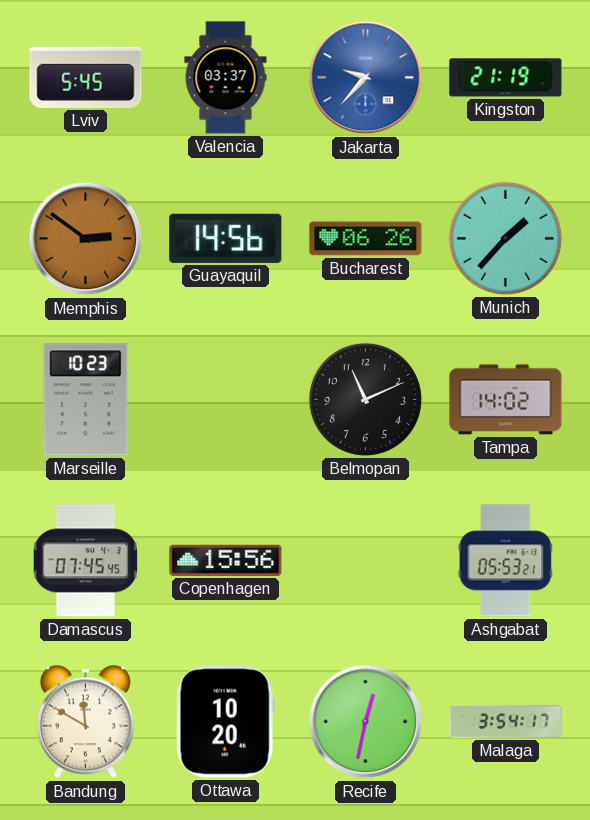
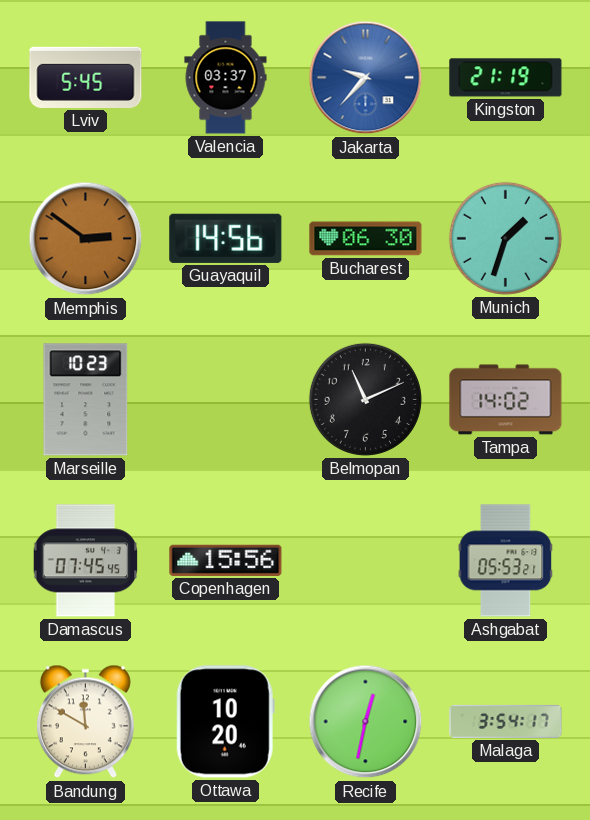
Bucharest: 06:26 -> 06:30 (366, 239)
Munich: 1:37 -> 1:33 (505, 238)
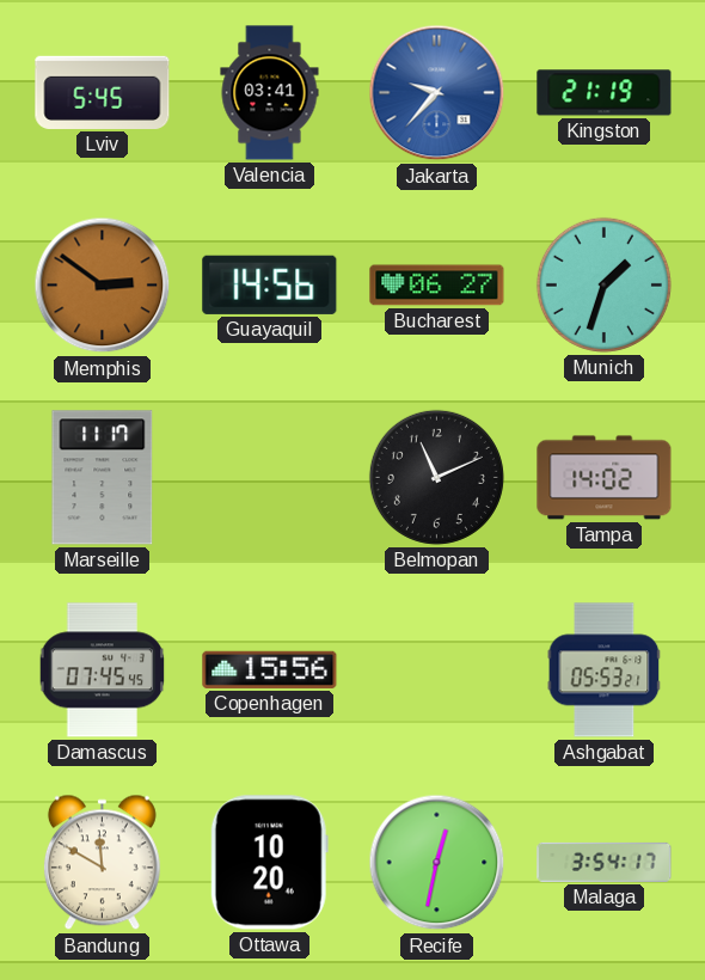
Valencia: 03:37 -> 03:41 (270, 93)
Bucharest: 06:30 -> 06:27 (437, 286)
Marseille: 10:23 -> 11:17 (103, 478)
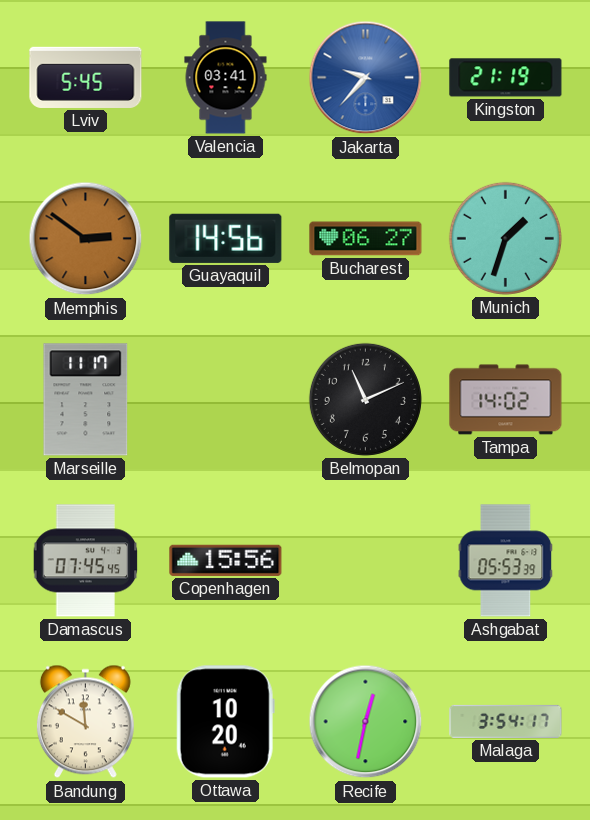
Ashgabat: 05:53:21 -> 05:53:39 (506, 561)
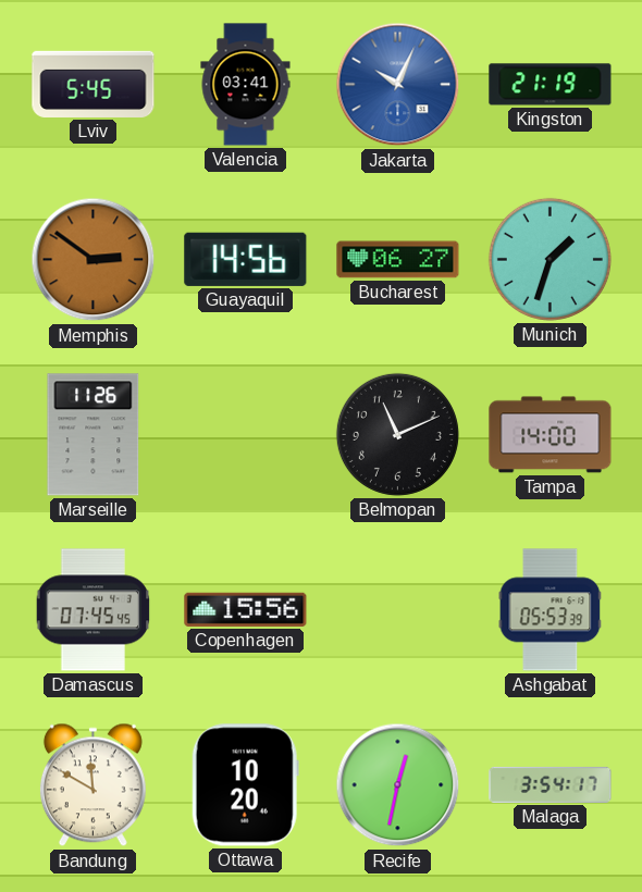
Jakarta: 9:37 -> 10:04 (398, 85)
Marseille: 11:17 -> 11:26 (94, 435)
Tampa: 14:02 -> 14:00 (551, 435)
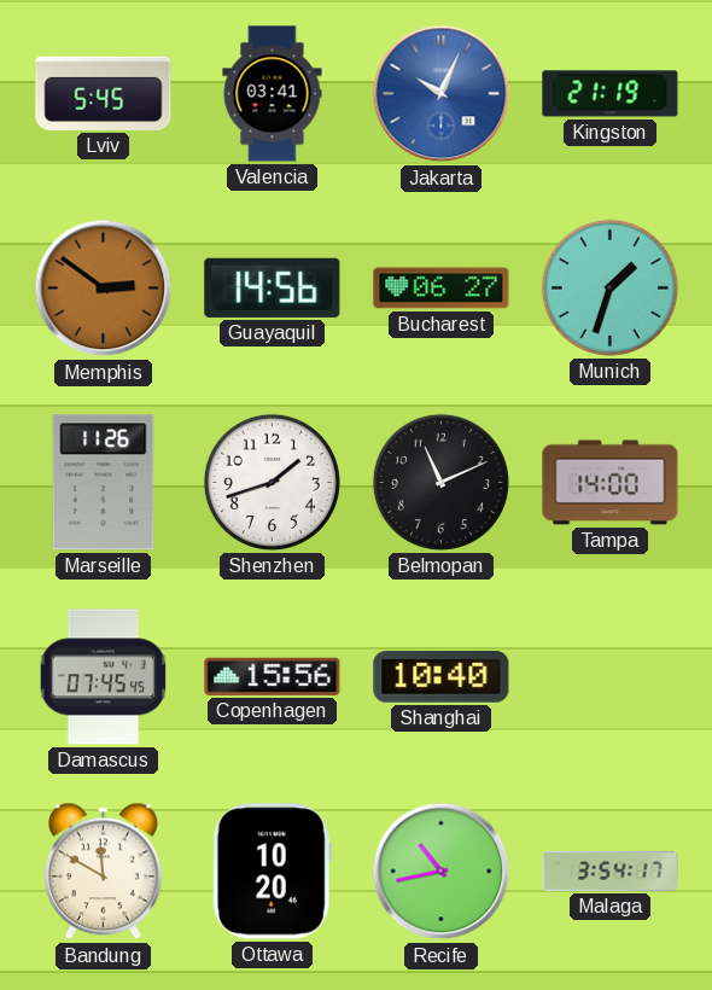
Shenzhen: none -> 1:42 (272, 482)
Shanghai: none -> 10:40 (442, 677)
Ashgabat: 05:53 -> none (551, 610)
Recife: 12:32 -> 10:43 (442, 872)
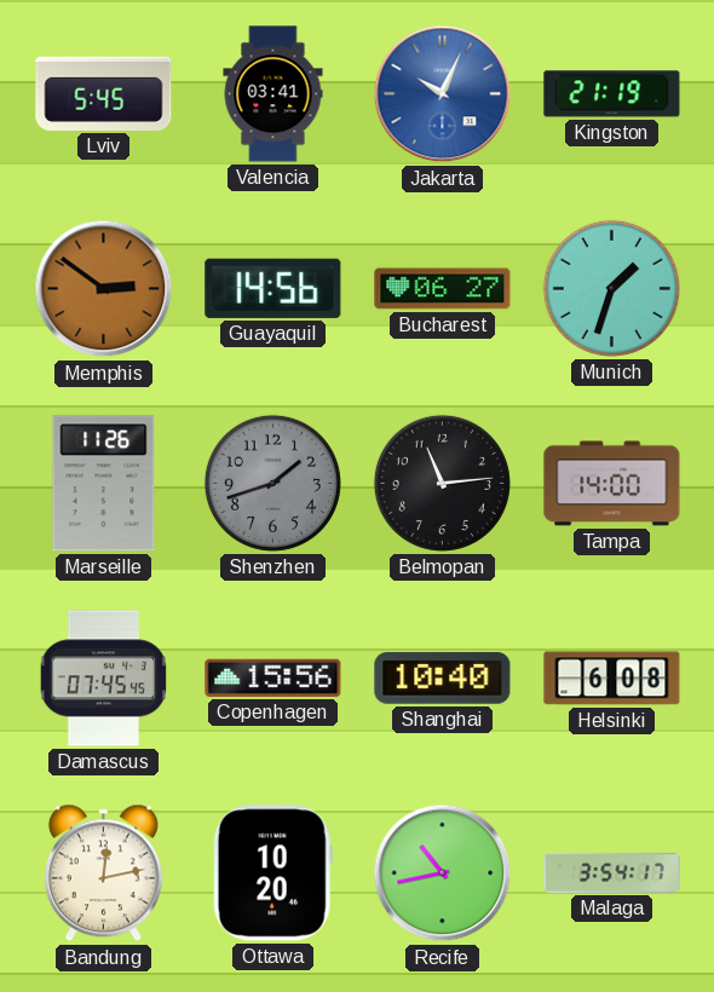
Shenzhen dial: white -> grey (272, 483)
Belmopan: 11:11 -> 11:14 (442, 483)
Helsinki: none -> 6:08 (612, 679)
Bandung: 11:50 -> 12:13 (103, 873)
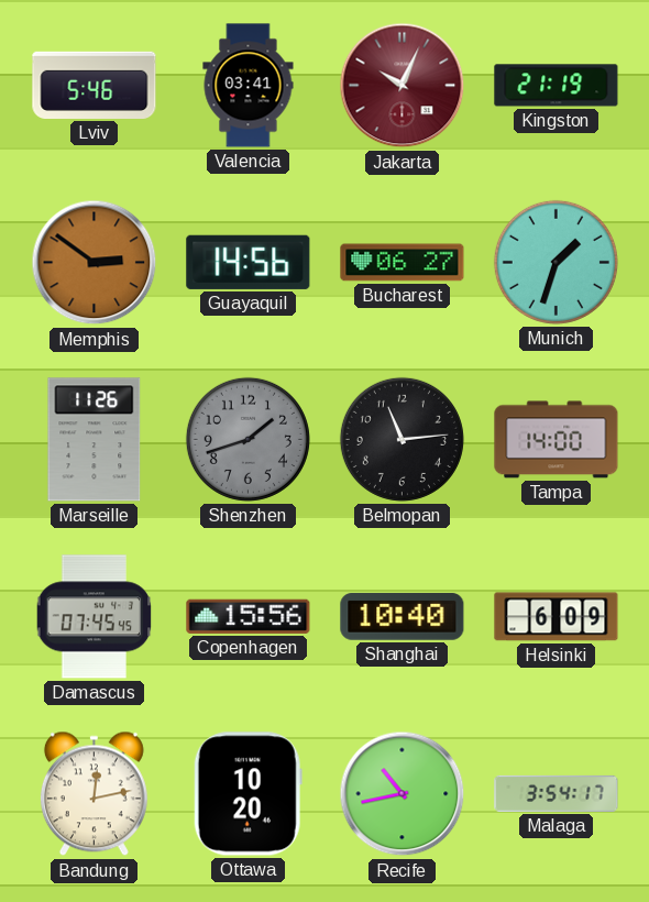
Lviv: 5:45 -> 5:46 (95, 85)
Jakarta dial: blue -> burgundy (403, 86)
Helsinki: 6:08 -> 6:09 (557, 617)
